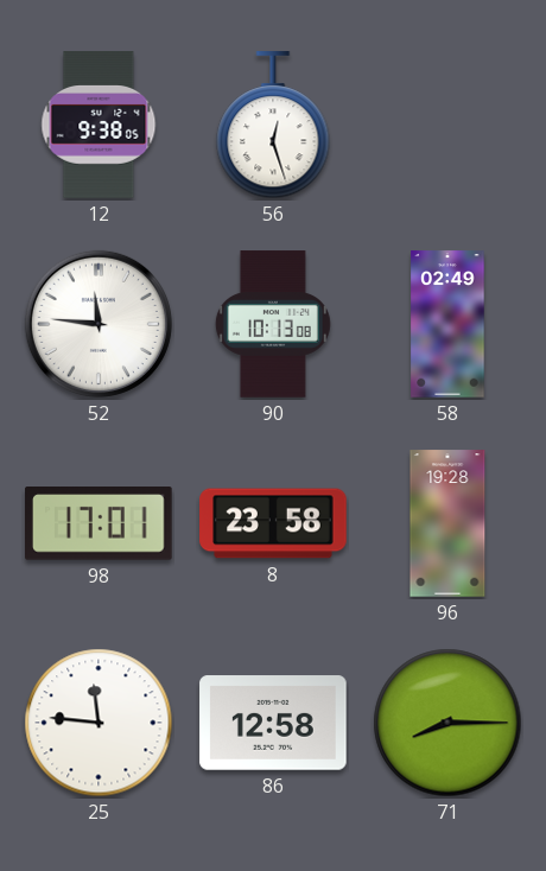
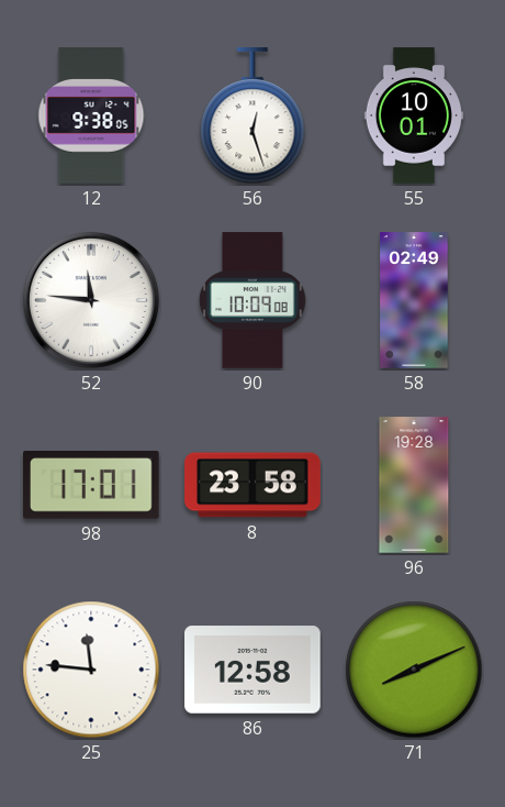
55: none -> 10:01 (414, 115)
90: 10:13 -> 10:09 (252, 300)
71: 8:15 -> 8:11 (414, 670)
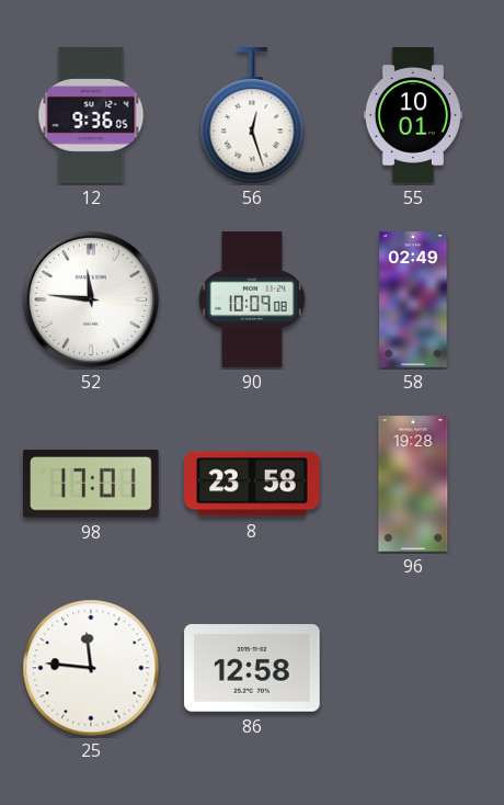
12: 9:38 -> 9:36 (91, 115)
71: 8:11 -> none (414, 670)
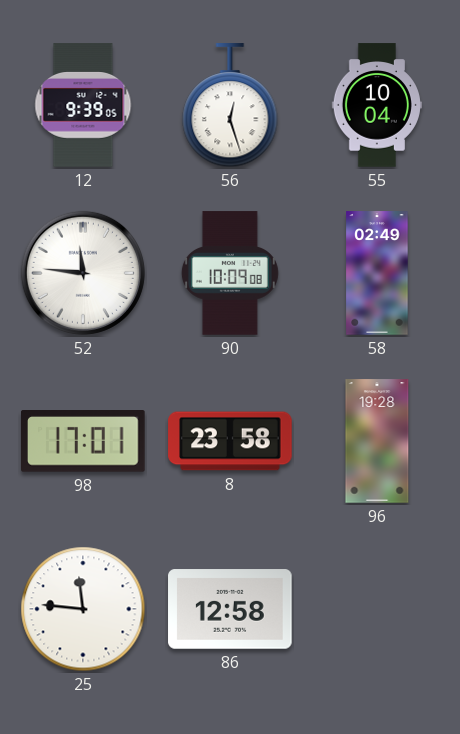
12: 9:36 -> 9:39 (83, 105)
55: 10:01 -> 10:04 (377, 105)
